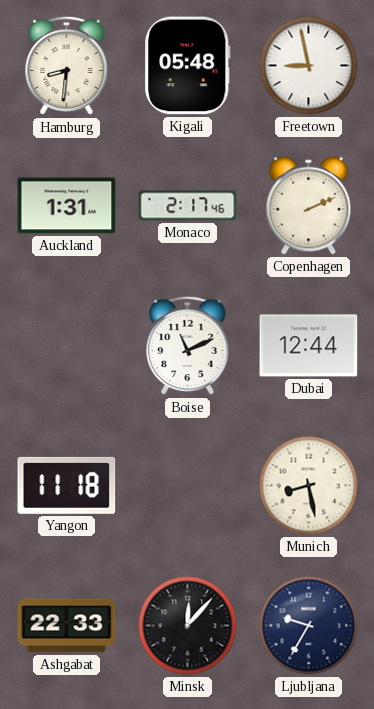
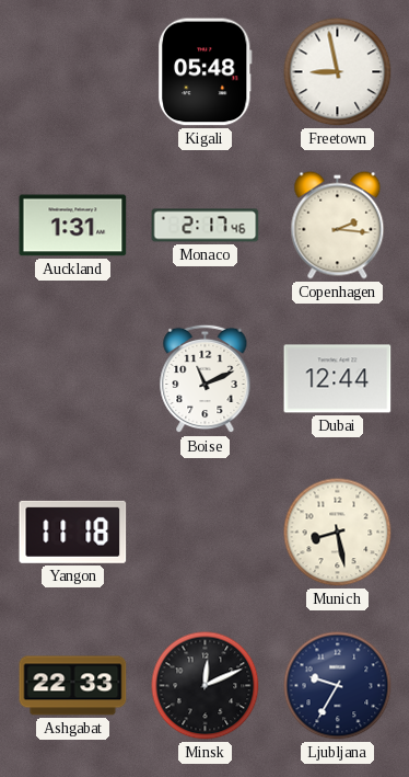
Hamburg: 8:31 -> none (67, 66)
Copenhagen: 2:11 -> 2:16 (338, 226)
Minsk: 12:07 -> 12:11 (206, 686)
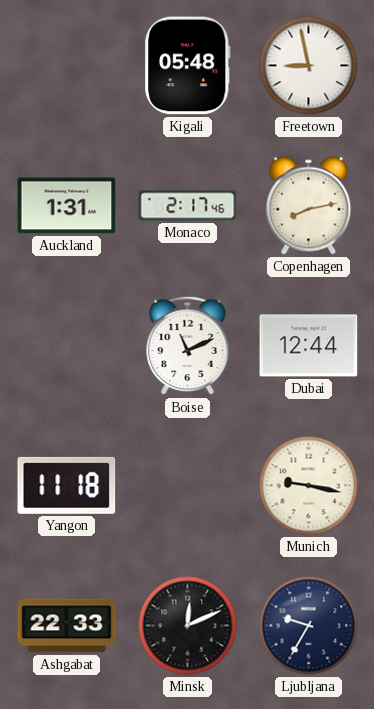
Copenhagen: 2:16 -> 8:13 (309, 206)
Munich: 8:28 -> 9:17 (309, 486)
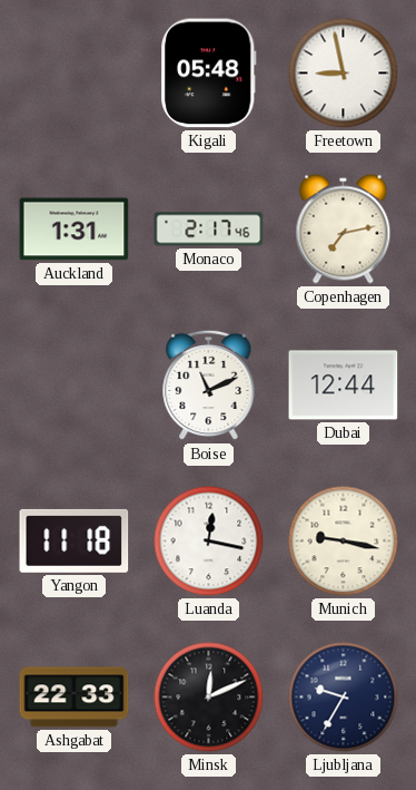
Copenhagen: 8:13 -> 7:13 (344, 230)
Luanda: none -> 12:17 (209, 542)
